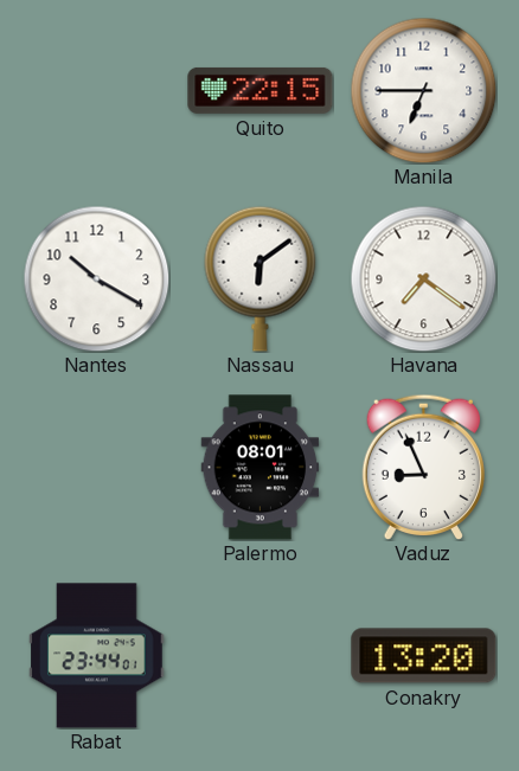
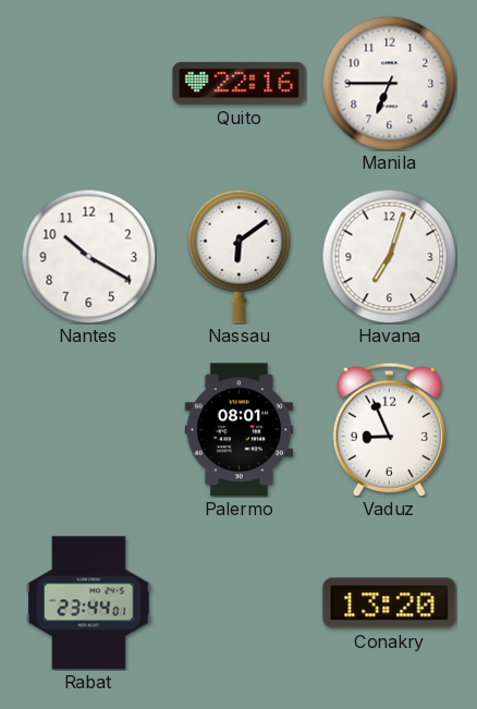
Quito: 22:15 -> 22:16 (240, 83)
Havana: 7:21 -> 7:03 (389, 256)
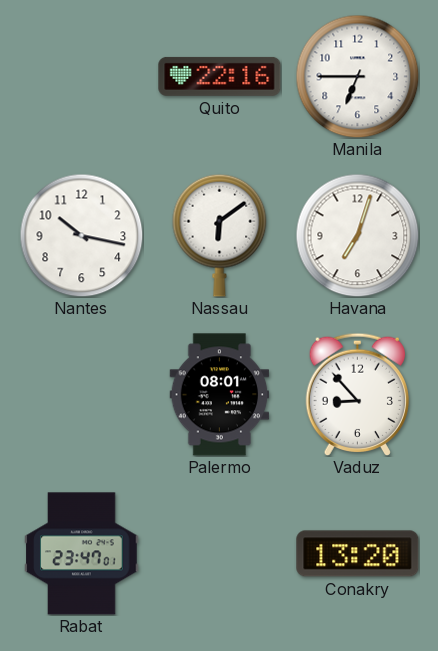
Nantes: 10:20 -> 10:17 (81, 235)
Vaduz: 8:56 -> 8:53 (357, 394)
Rabat: 23:44 -> 23:47 (82, 554)
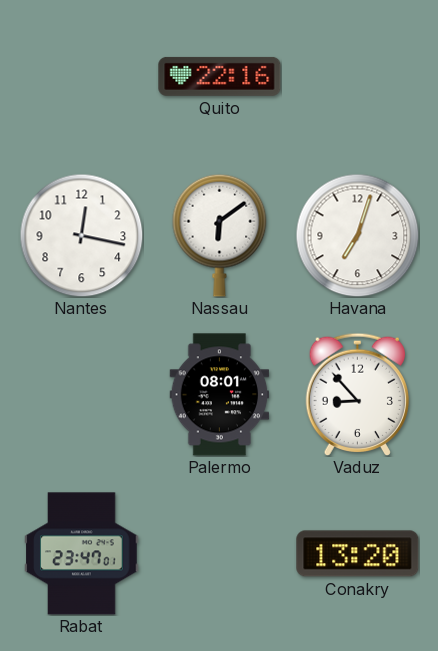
Manila: 6:45 -> none (357, 76)
Nantes: 10:17 -> 12:17 (81, 235)
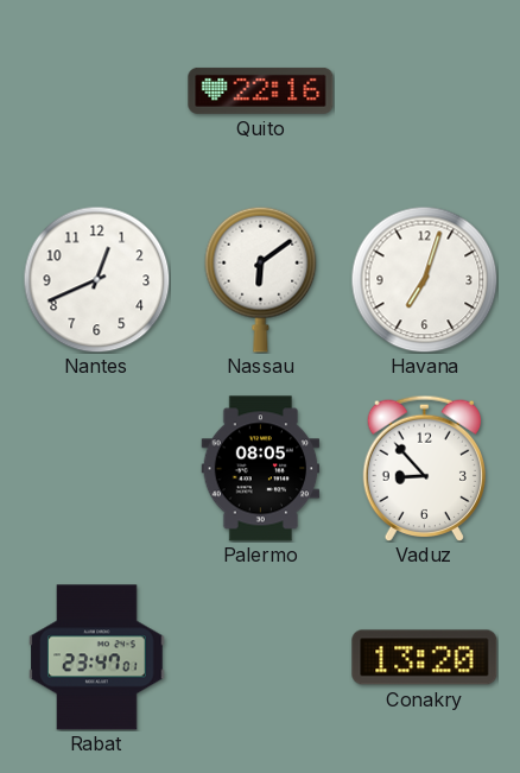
Nantes: 12:17 -> 12:41 (96, 279)
Palermo: 08:01 -> 08:05 (261, 469)
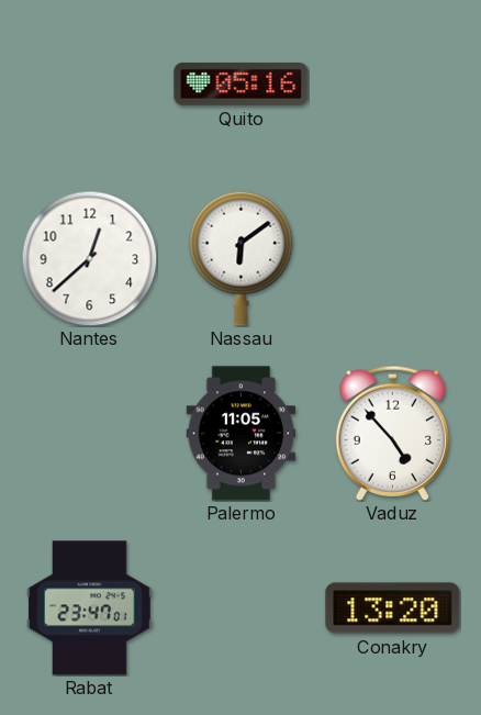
Quito: 22:16 -> 05:16 (242, 83)
Nantes: 12:41 -> 12:38 (89, 258)
Havana: 7:03 -> none (424, 279)
Palermo: 08:05 -> 11:05 (242, 434)
Vaduz: 8:53 -> 4:53 (392, 433)
